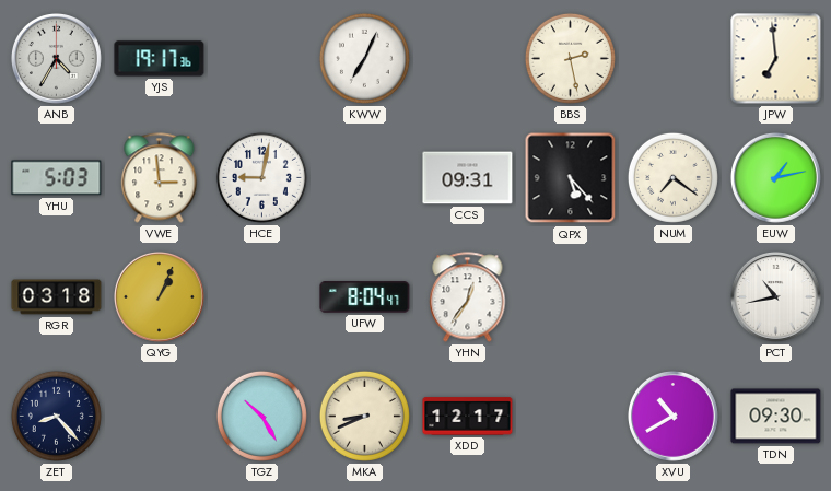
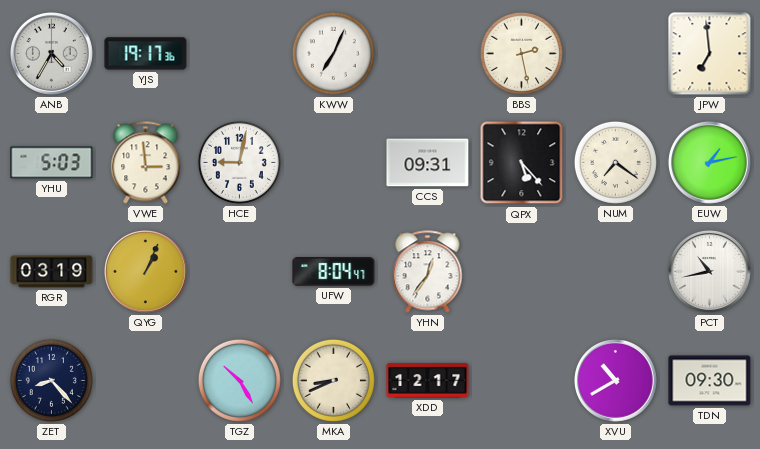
RGR: 03:18 -> 03:19 (52, 272)
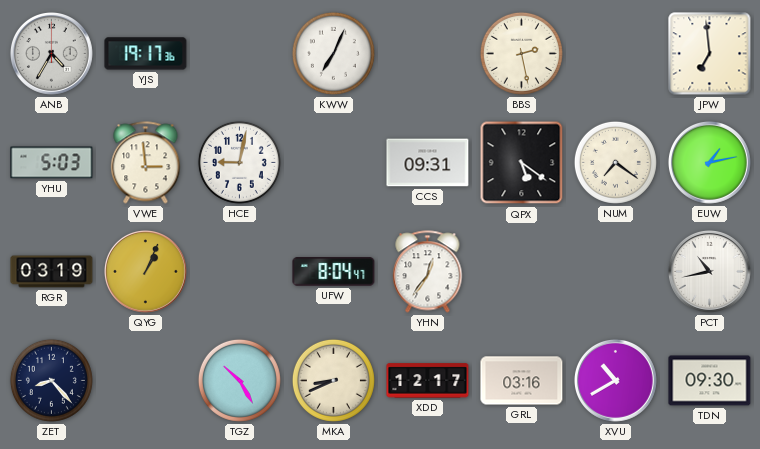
QPX: 5:23 -> 5:21 (522, 163)
GRL: none -> 03:16 (522, 381)
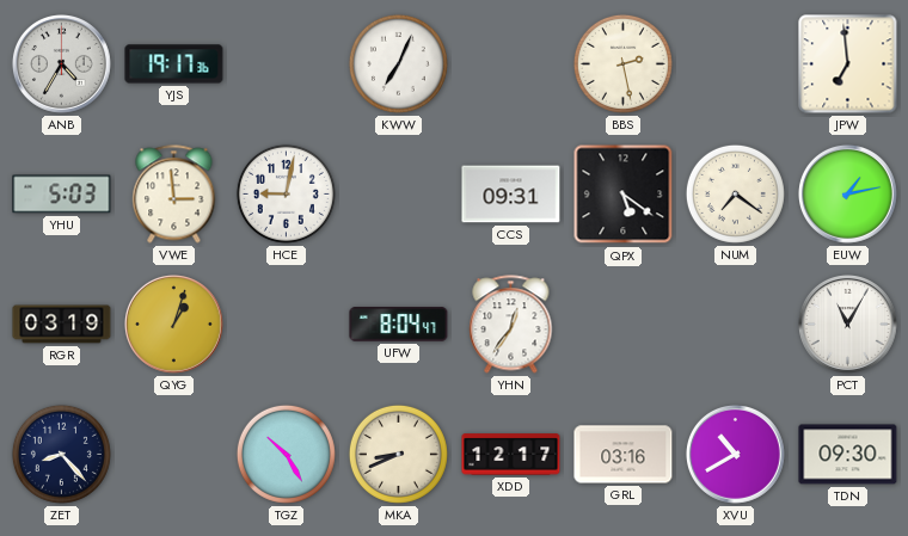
QYG: 1:04 -> 1:03 (173, 324)
PCT: 10:43 -> 11:05 (847, 324)
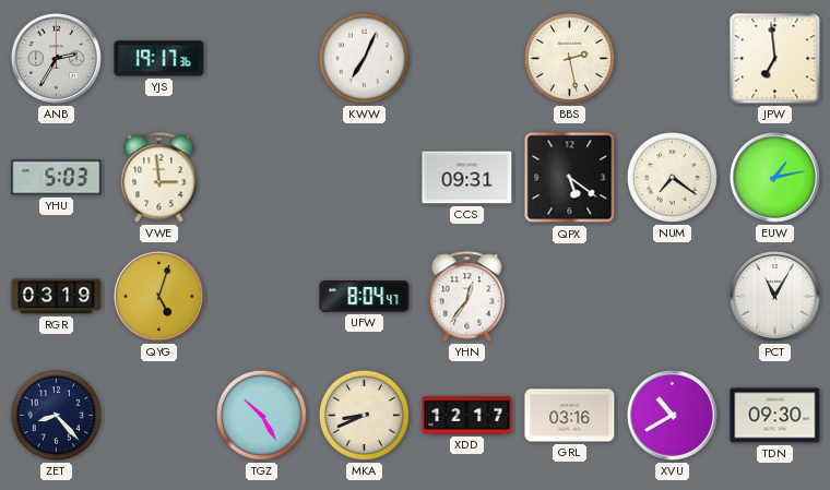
ANB: 4:35 -> 2:35 (56, 58)
HCE: 9:02 -> none (286, 193)
QYG: 1:03 -> 5:03 (158, 296)
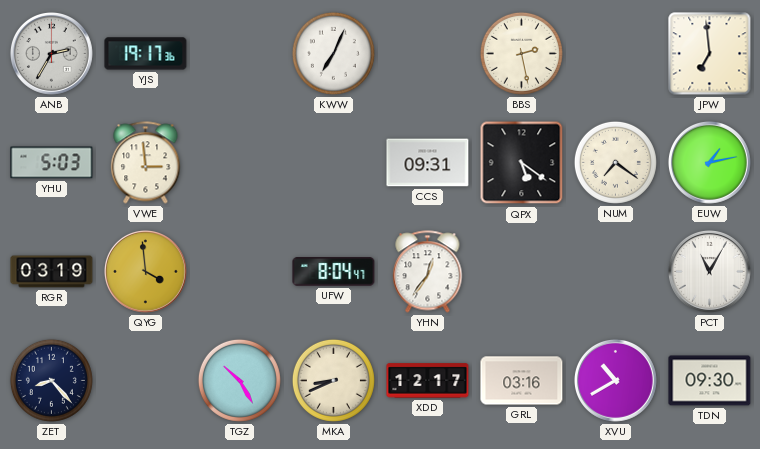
QYG: 5:03 -> 3:59 (145, 271)
